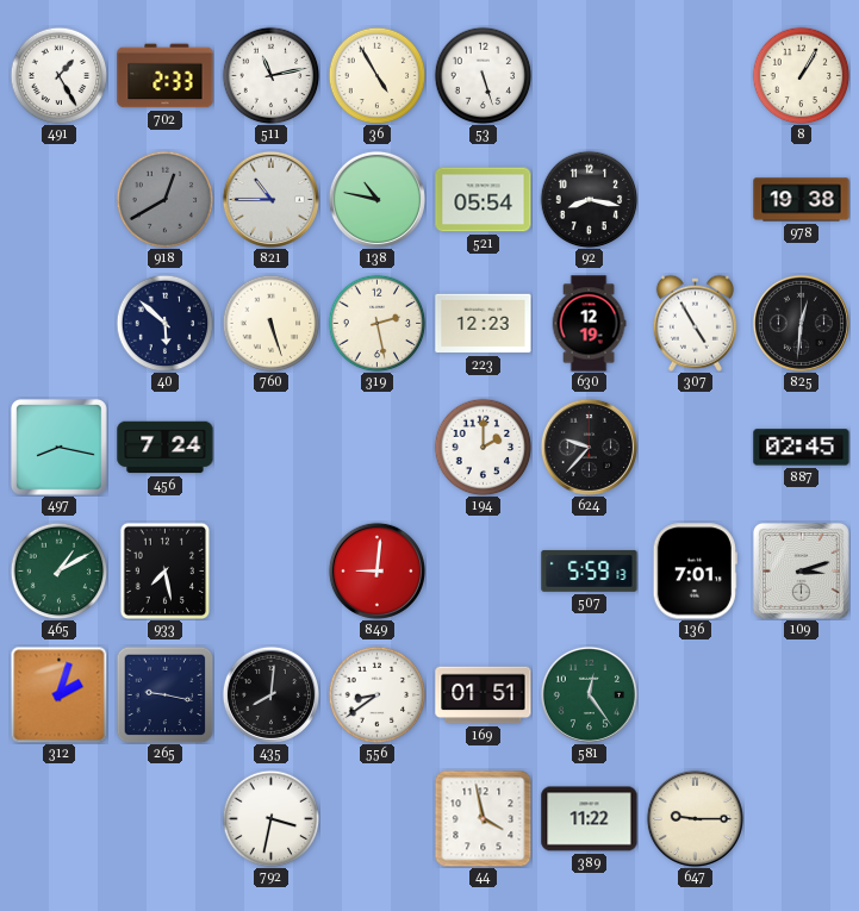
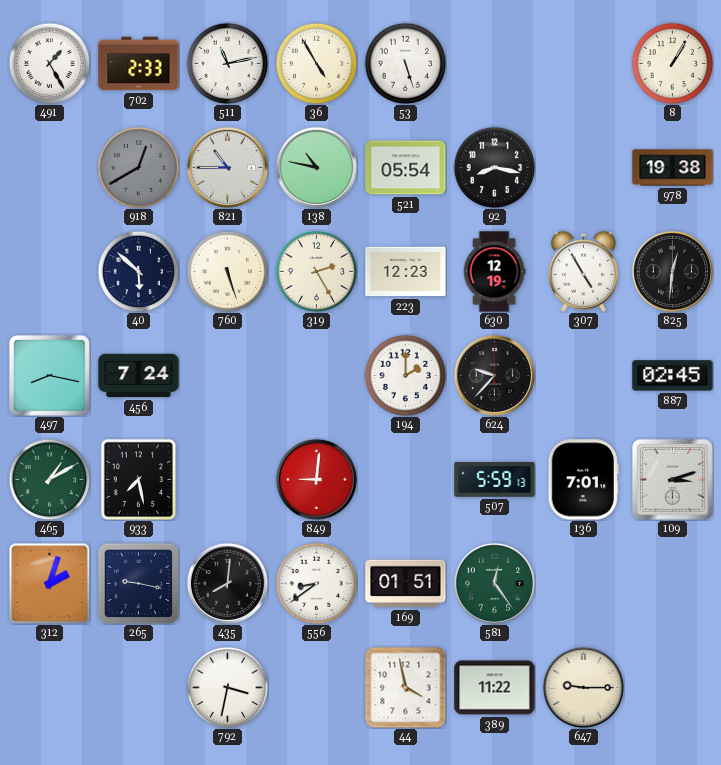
319: 2:28 -> 2:25 (316, 271)
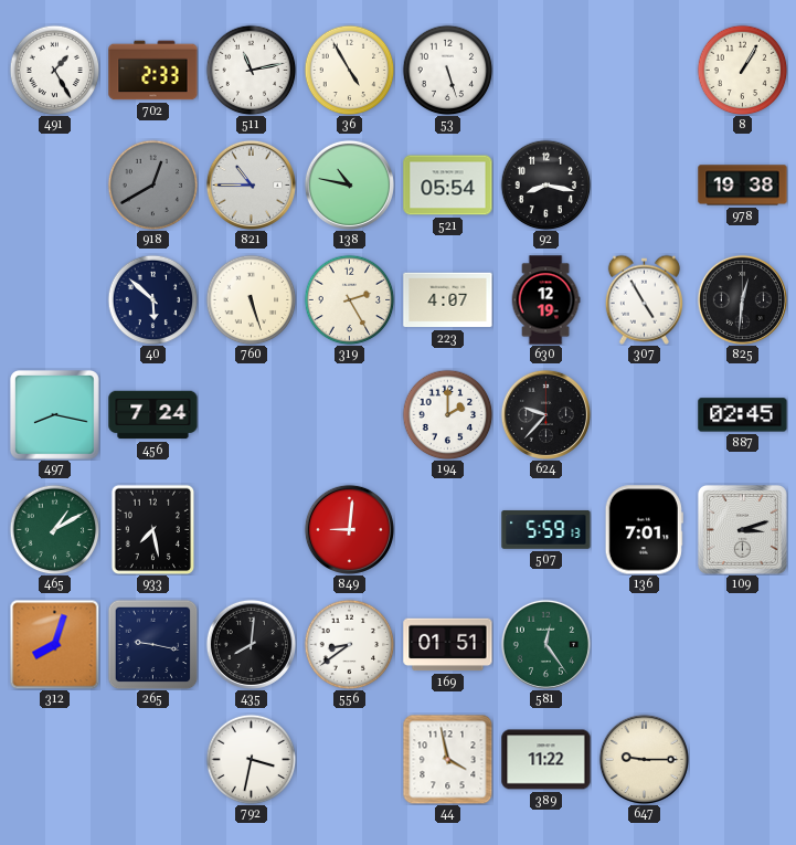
223: 12:23 -> 4:07 (448, 300)
312: 2:03 -> 8:03 (54, 644)
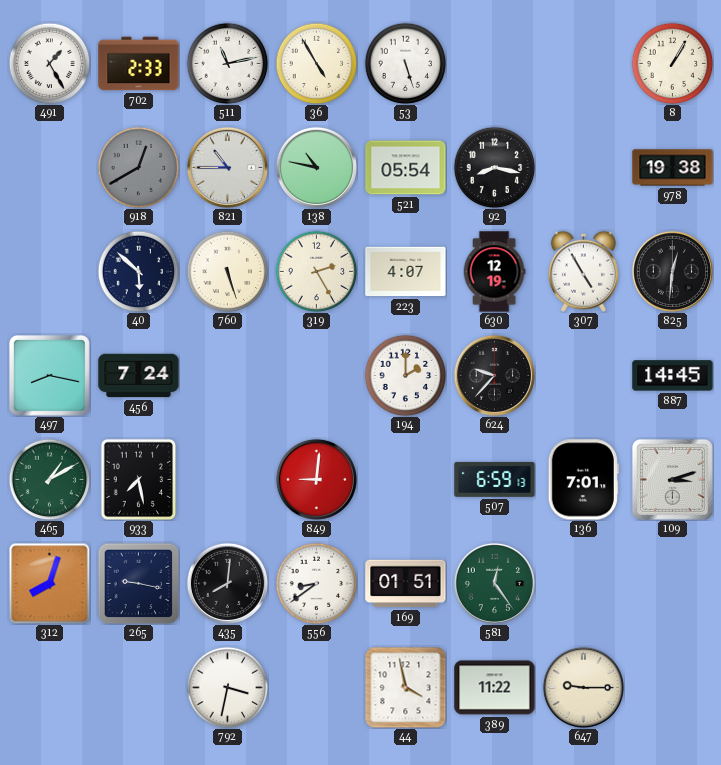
887: 02:45 -> 14:45 (673, 376)
507: 5:59 -> 6:59 (495, 480)
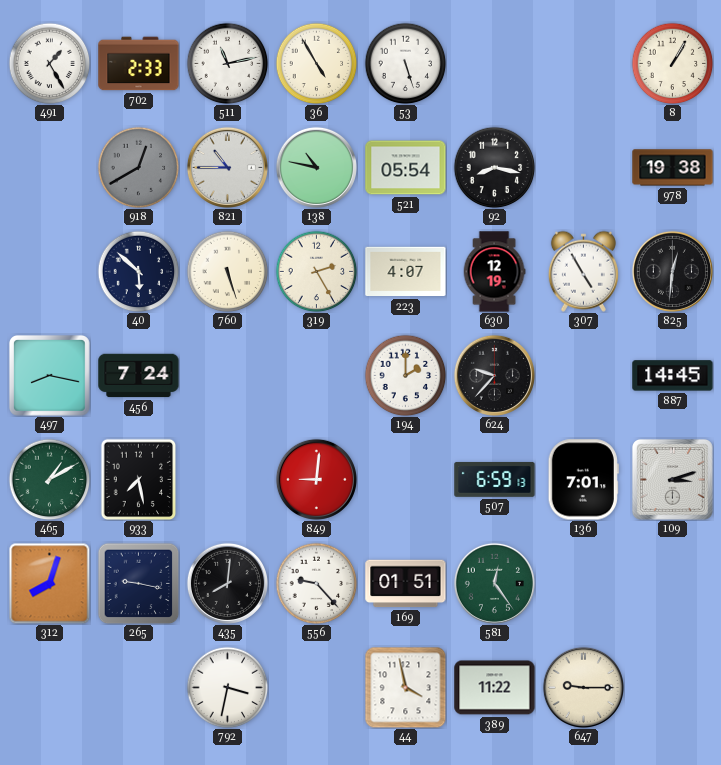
556: 8:39 -> 9:23 (316, 583)
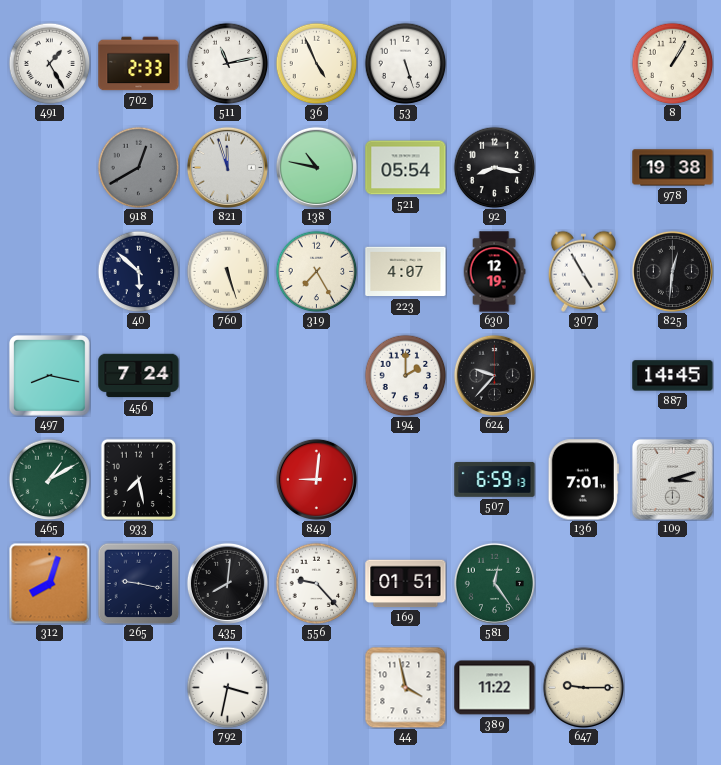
36: 4:55 -> 4:56 (316, 63)
821: 10:45 -> 11:57 (227, 167)
319: 2:25 -> 7:25 (316, 271)
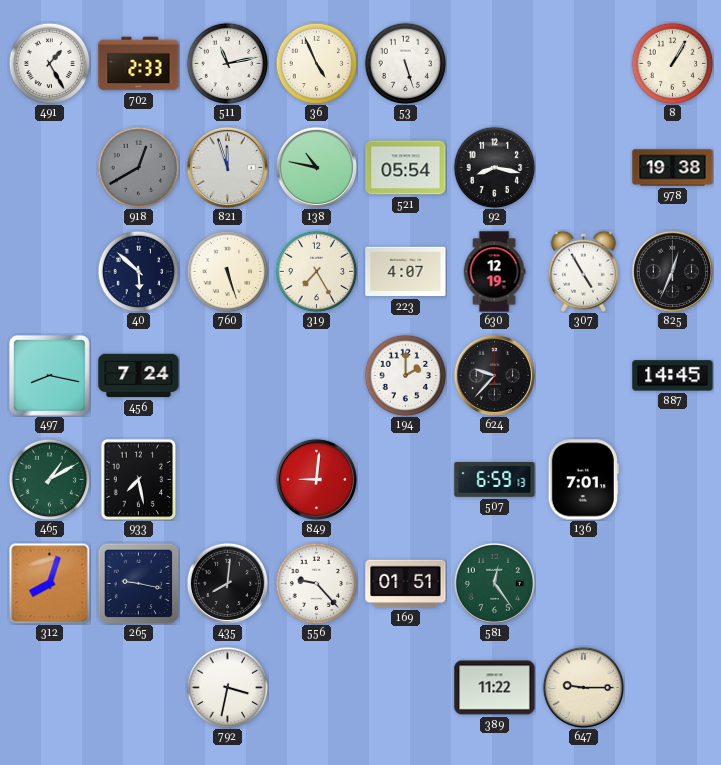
825: 12:31 -> 12:34 (672, 271)
109: 3:12 -> none (672, 479)
44: 3:58 -> none (405, 687)
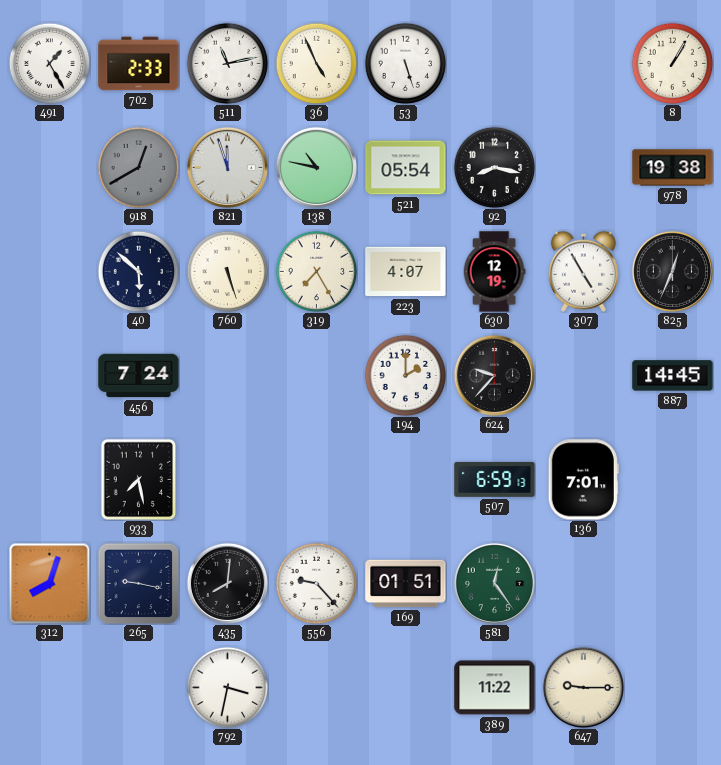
497: 8:17 -> none (49, 375)
465: 1:10 -> none (49, 479)
849: 9:01 -> none (316, 479)
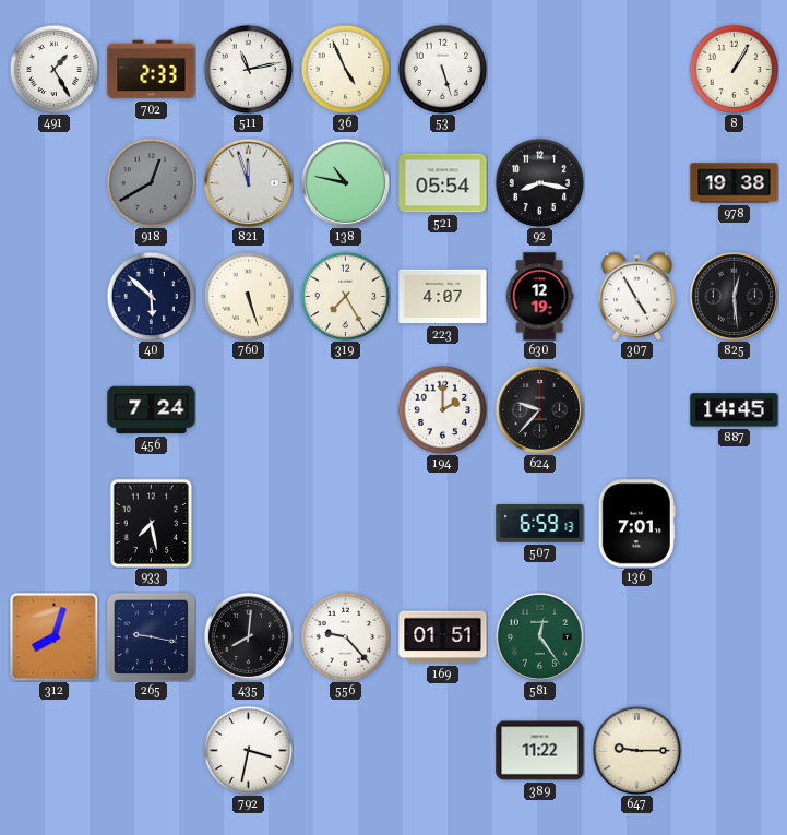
825: 12:34 -> 12:29 (734, 296)
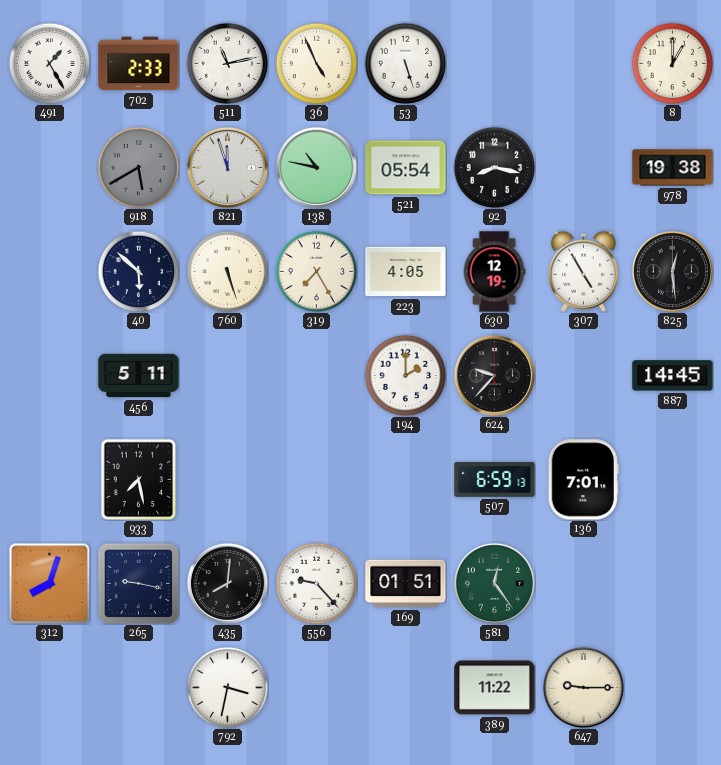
8: 1:05 -> 1:00 (672, 63)
918: 12:40 -> 5:40 (138, 167)
223: 4:07 -> 4:05 (406, 272)
456: 7:24 -> 5:11 (139, 376)
